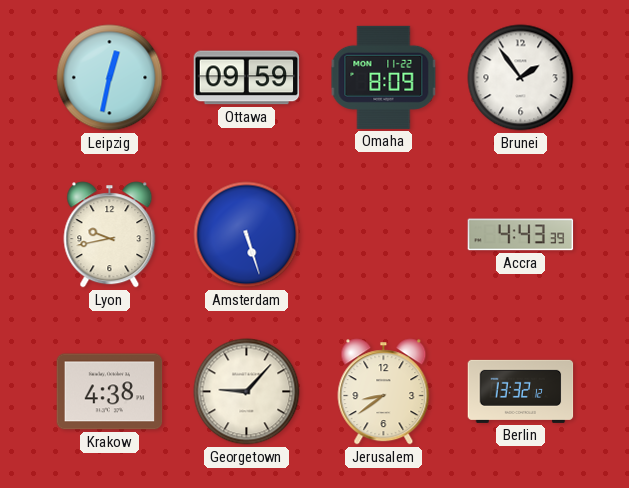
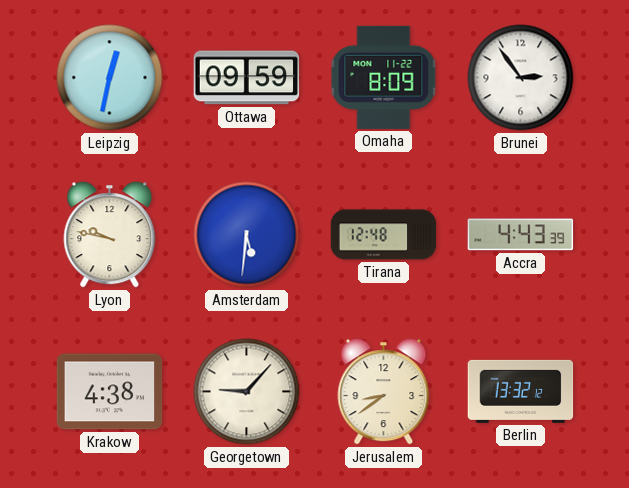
Brunei: 1:54 -> 2:54 (521, 78)
Lyon: 9:43 -> 9:47 (110, 235)
Amsterdam: 5:27 -> 5:31 (247, 235)
Tirana: none -> 12:48 (384, 235)
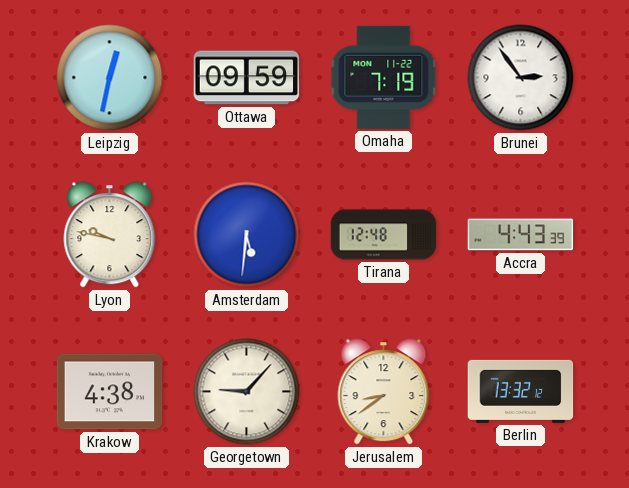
Omaha: 8:09 -> 7:19 (384, 77)
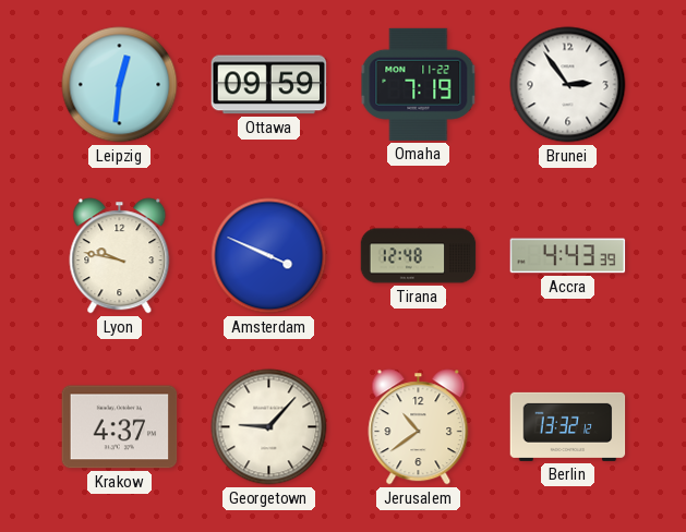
Leipzig: 12:32 -> 12:31 (120, 85)
Amsterdam: 5:31 -> 3:49 (269, 256)
Krakow: 4:38 -> 4:37 (120, 427)
Jerusalem: 8:39 -> 10:39 (419, 427)
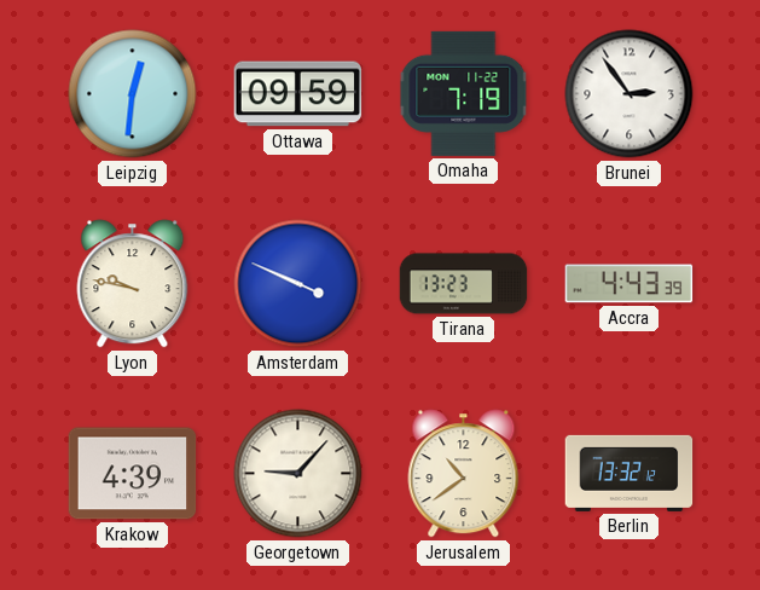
Tirana: 12:48 -> 13:23 (464, 284)
Krakow: 4:37 -> 4:39 (133, 474)
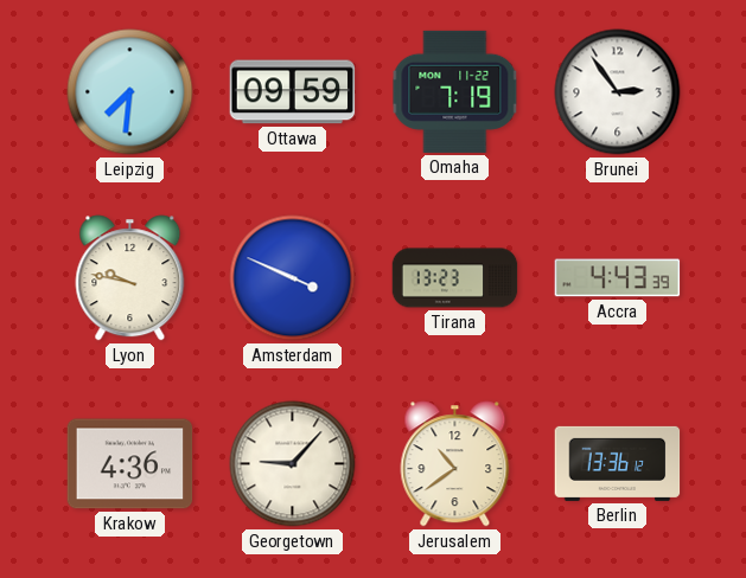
Leipzig: 12:31 -> 7:31 (130, 92)
Krakow: 4:39 -> 4:36 (130, 464)
Berlin: 13:32 -> 13:36 (618, 463)
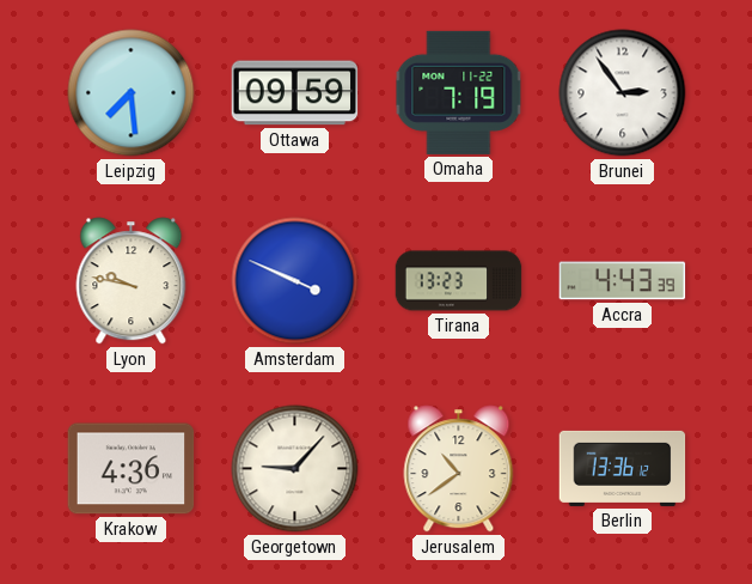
Leipzig: 7:31 -> 7:29 (132, 93)
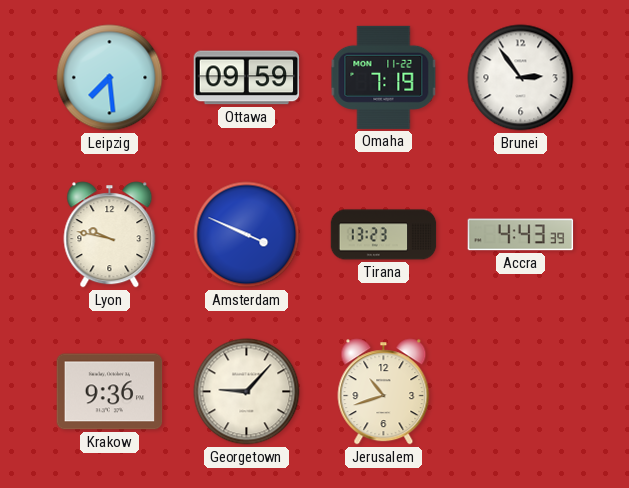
Krakow: 4:36 -> 9:36 (110, 392)
Jerusalem: 10:39 -> 10:42 (384, 392)
Berlin: 13:36 -> none (623, 468)
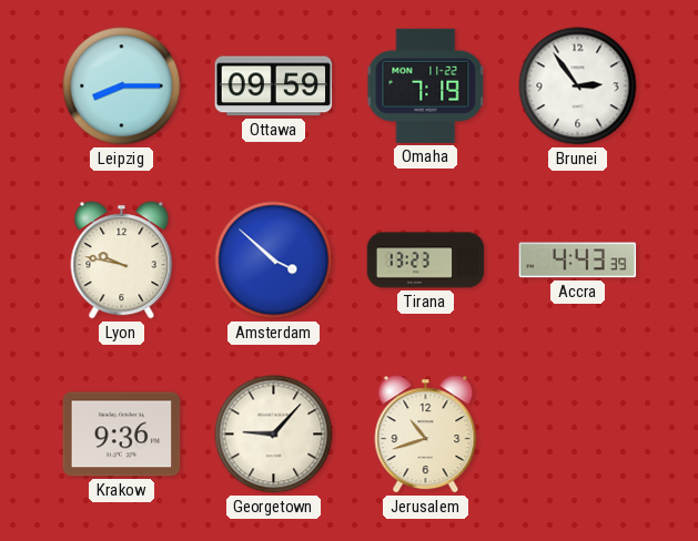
Leipzig: 7:29 -> 8:15 (122, 86)
Amsterdam: 3:49 -> 3:52 (274, 261)
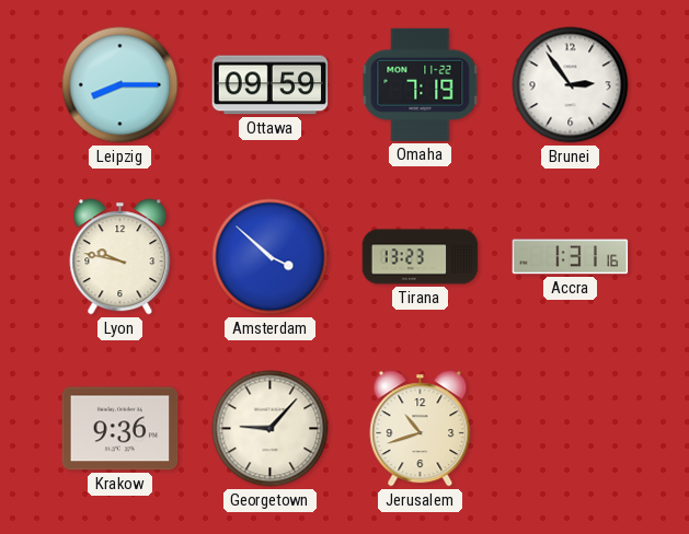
Accra: 4:43 -> 1:31 (571, 257)
